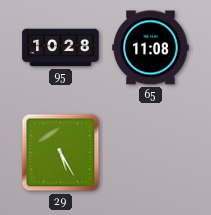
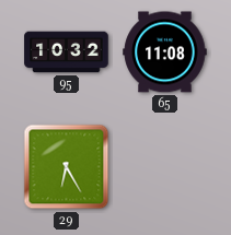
95: 10:28 -> 10:32 (67, 52)
29: 5:25 -> 6:25 (67, 167)
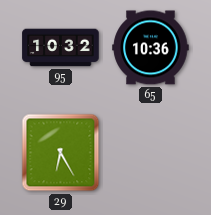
65: 11:08 -> 10:36 (151, 48)
